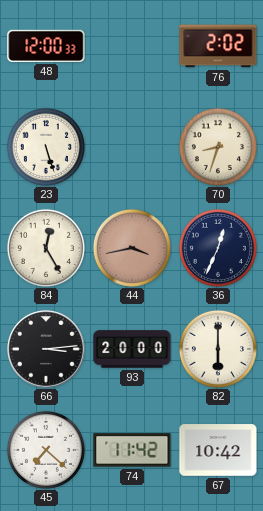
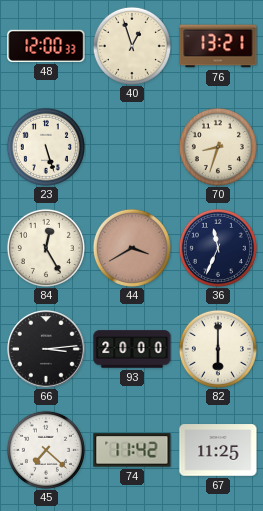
40: none -> 12:57 (132, 46)
76: 2:02 -> 13:21 (218, 46)
44: 3:43 -> 3:40 (132, 248)
36: 12:34 -> 11:34 (218, 248)
67: 10:42 -> 11:25 (218, 450)
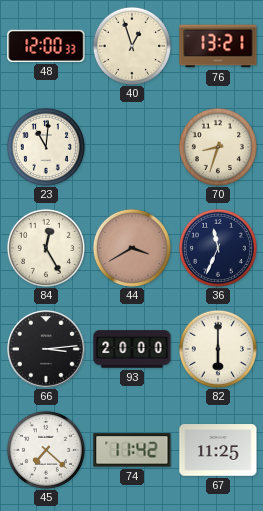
23: 5:27 -> 11:01 (46, 147)
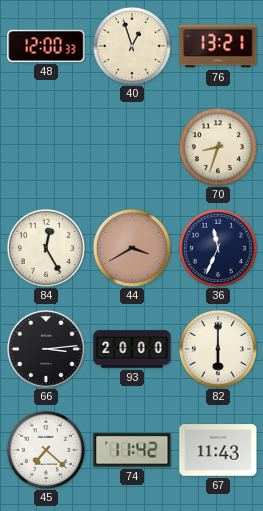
23: 11:01 -> none (46, 147)
67: 11:25 -> 11:43 (218, 450)
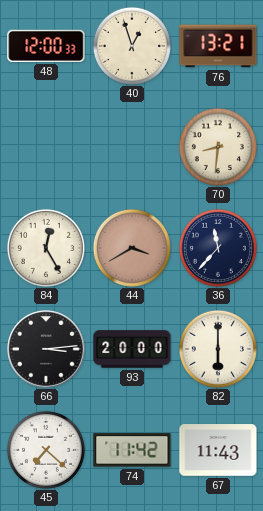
70: 8:33 -> 8:31 (218, 147)
36: 11:34 -> 11:37 (218, 248)
